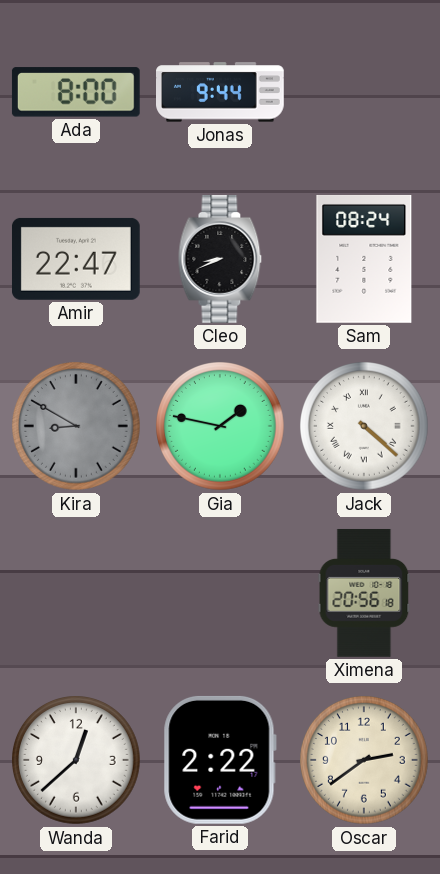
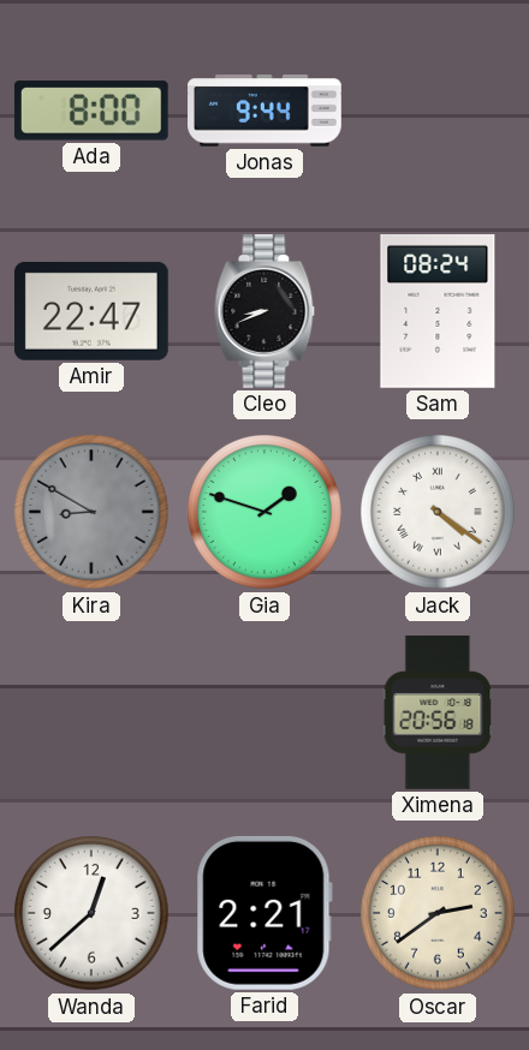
Gia: 1:47 -> 1:48 (266, 513)
Jack: 4:22 -> 4:21 (439, 513)
Farid: 2:22 -> 2:21 (264, 913)
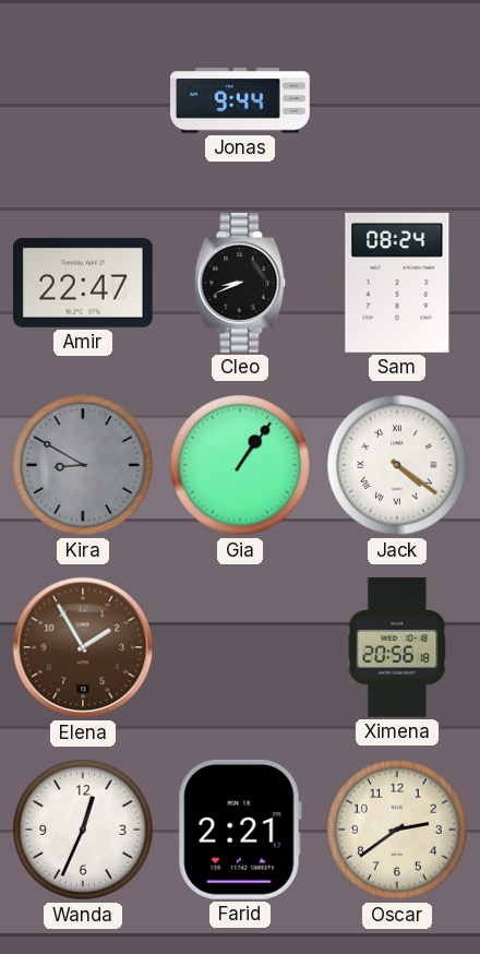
Ada: 8:00 -> none (91, 111)
Gia: 1:48 -> 1:06 (241, 466)
Elena: none -> 1:55 (83, 647)
Wanda: 12:38 -> 12:34 (84, 831)
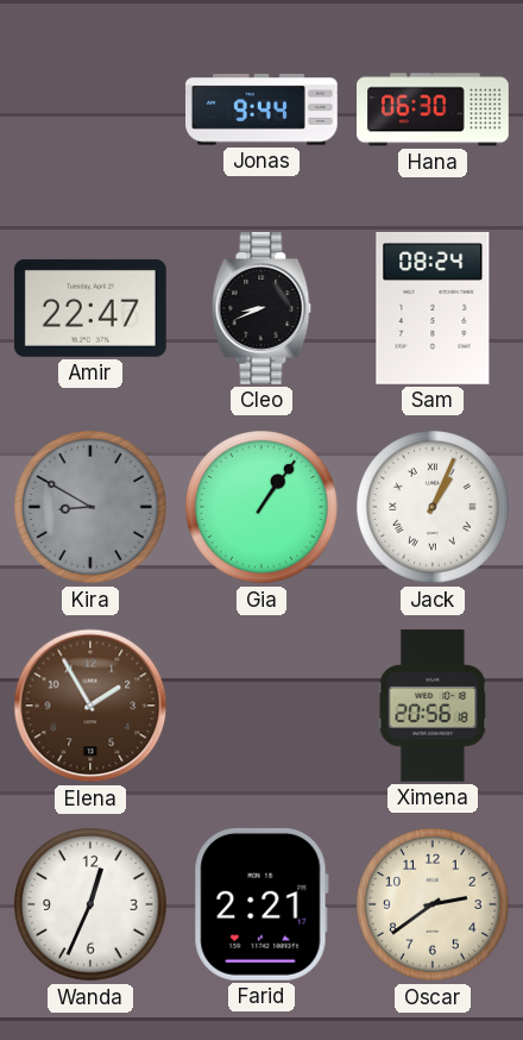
Hana: none -> 06:30 (434, 109)
Jack: 4:21 -> 1:04 (434, 508)
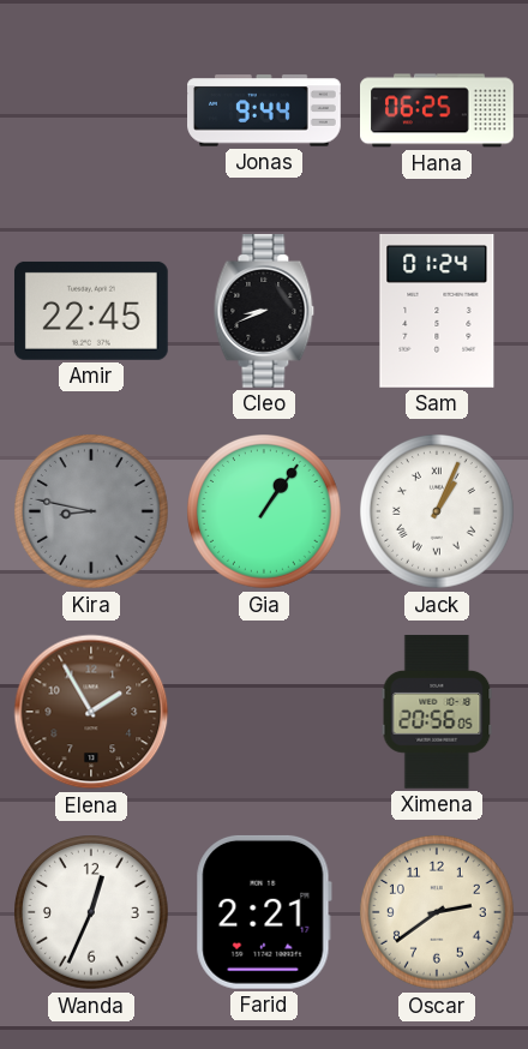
Hana: 06:30 -> 06:25 (438, 110)
Amir: 22:47 -> 22:45 (91, 311)
Sam: 08:24 -> 01:24 (437, 311)
Kira: 8:50 -> 8:47 (92, 512)
Ximena: 20:56:18 -> 20:56:05 (437, 712)
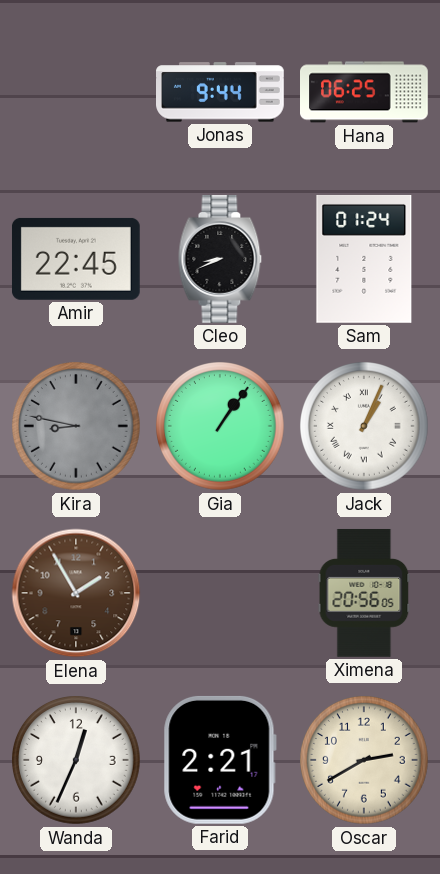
Oscar: 2:39 -> 2:40 (365, 761)
